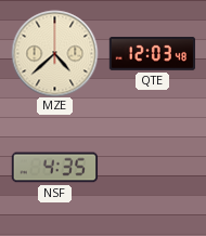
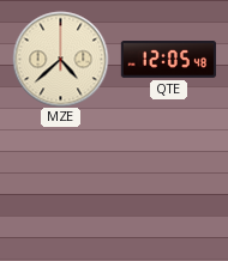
QTE: 12:03 -> 12:05 (168, 60)
NSF: 4:35 -> none (54, 168)
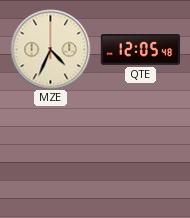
MZE: 4:38 -> 4:34 (50, 49)
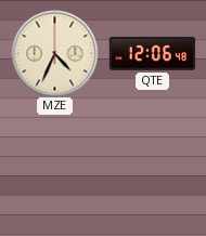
QTE: 12:05 -> 12:06 (152, 54)
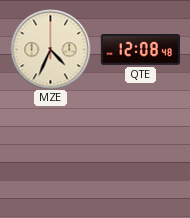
QTE: 12:06 -> 12:08 (140, 50)
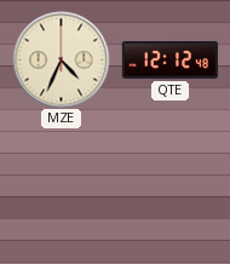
QTE: 12:08 -> 12:12 (169, 61)
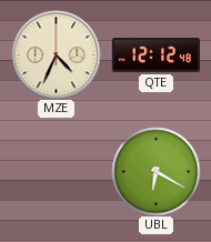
UBL: none -> 6:20 (155, 171)
